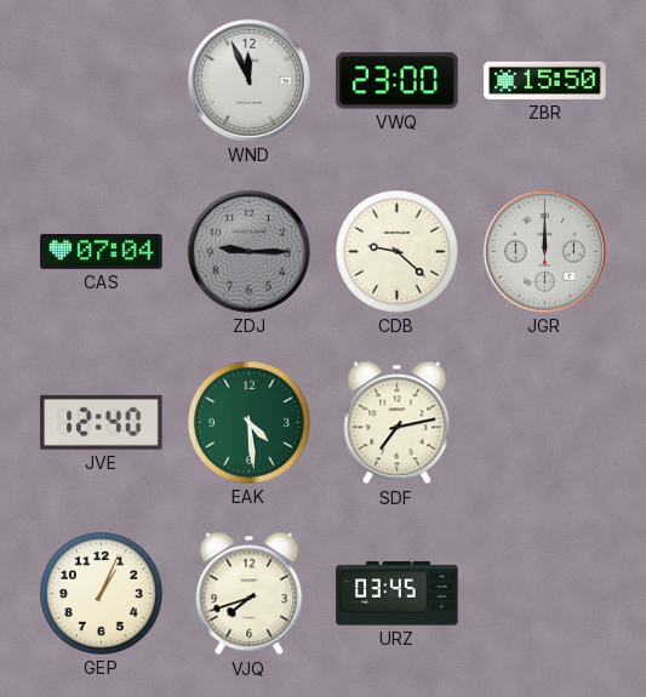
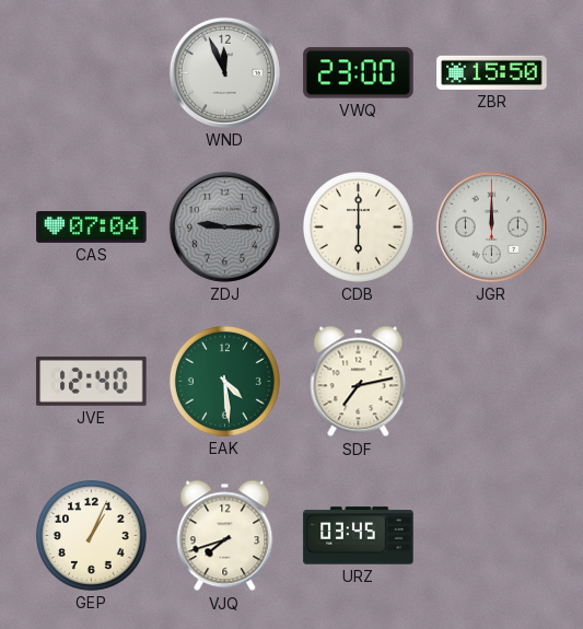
CDB: 9:22 -> 6:00 (358, 226)
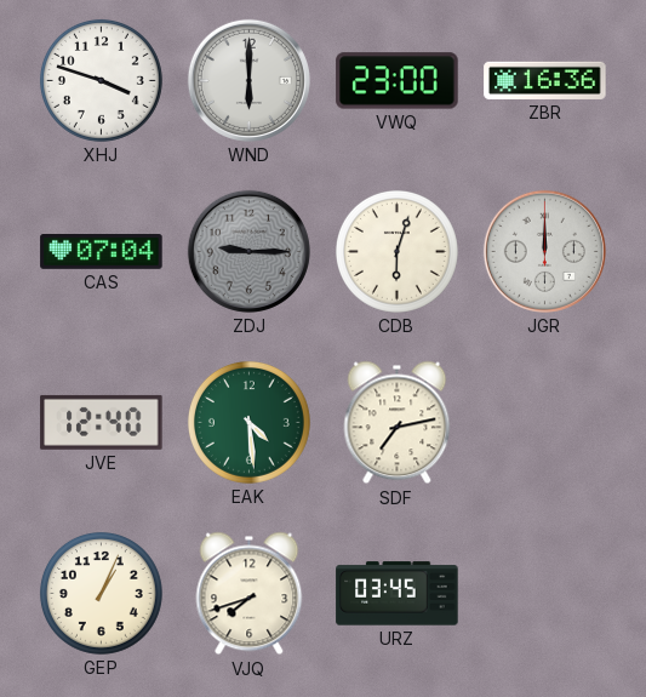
XHJ: none -> 3:48 (101, 80)
WND: 11:56 -> 6:00 (248, 80)
ZBR: 15:50 -> 16:36 (545, 80)
CDB: 6:00 -> 6:03 (396, 251)
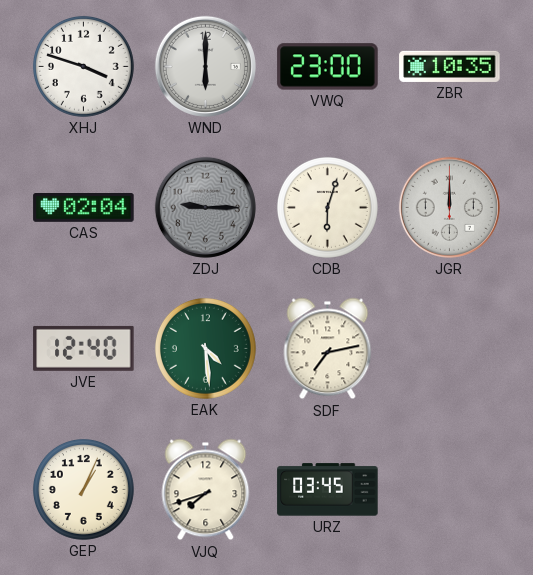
ZBR: 16:36 -> 10:35 (450, 66)
CAS: 07:04 -> 02:04 (84, 208)
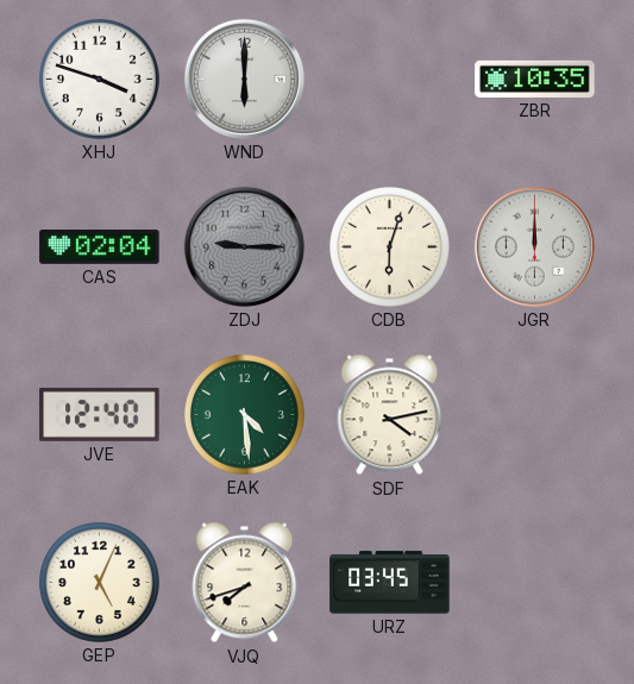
VWQ: 23:00 -> none (328, 67)
SDF: 7:13 -> 4:13 (390, 415)
GEP: 1:04 -> 5:04 (99, 582)
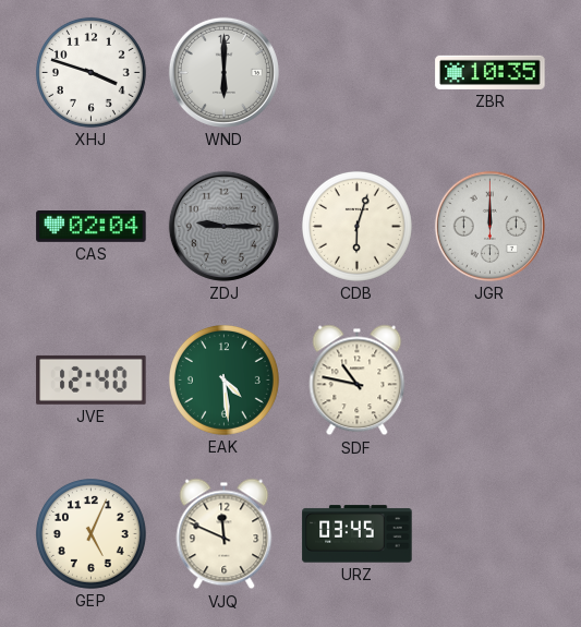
SDF: 4:13 -> 10:47 (358, 381)
VJQ: 7:42 -> 11:49 (225, 534)
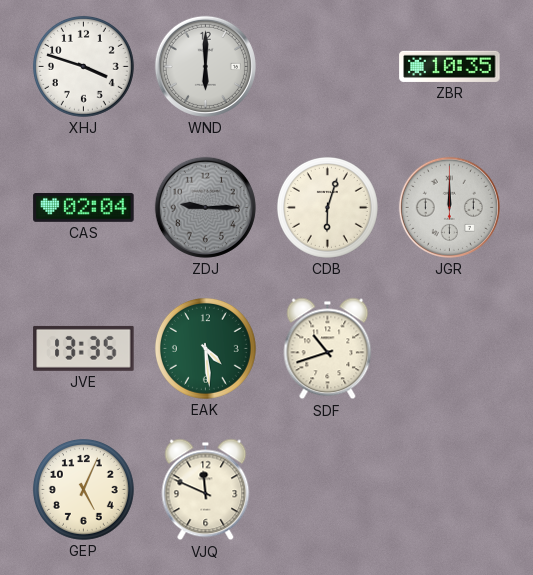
JVE: 12:40 -> 13:35 (84, 348)
SDF: 10:47 -> 10:42 (328, 349)
URZ: 03:45 -> none (358, 534)
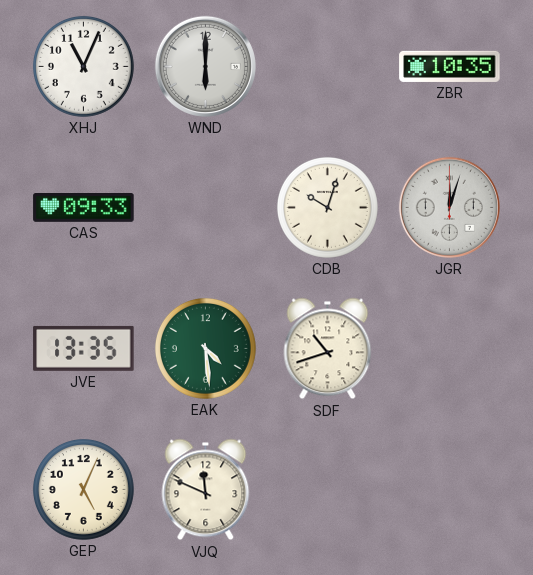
XHJ: 3:48 -> 11:04 (83, 66)
CAS: 02:04 -> 09:33 (84, 208)
ZDJ: 9:15 -> none (205, 207)
CDB: 6:03 -> 10:03 (327, 207)
JGR: 12:00 -> 12:03 (449, 207)
